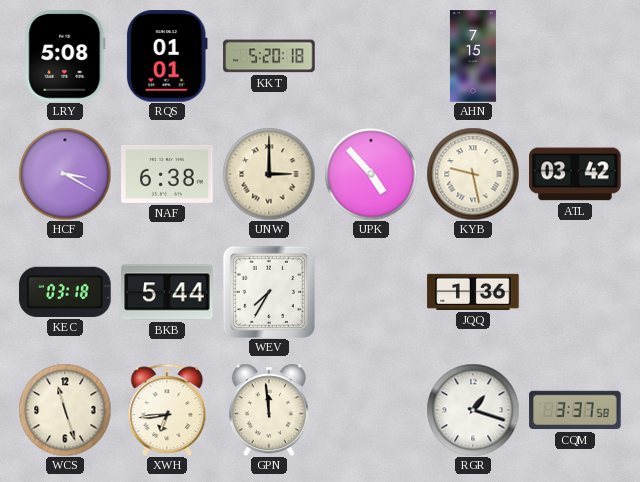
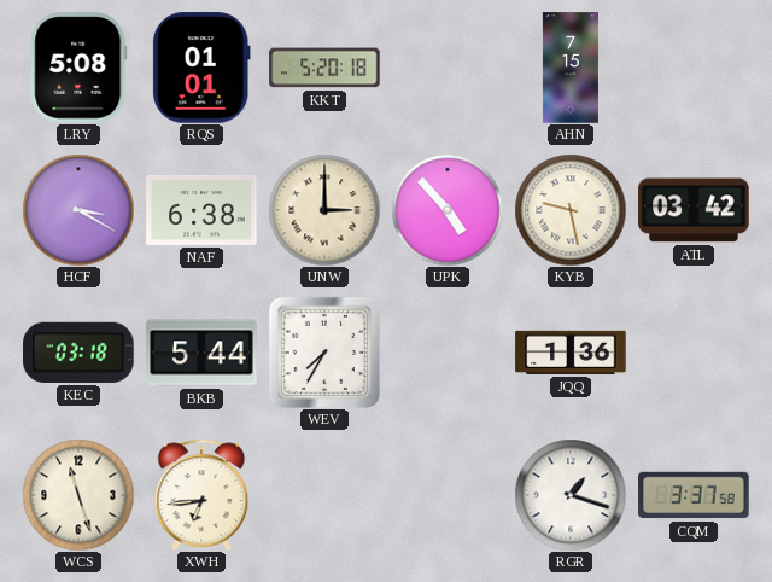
GPN: 11:59 -> none (269, 410)
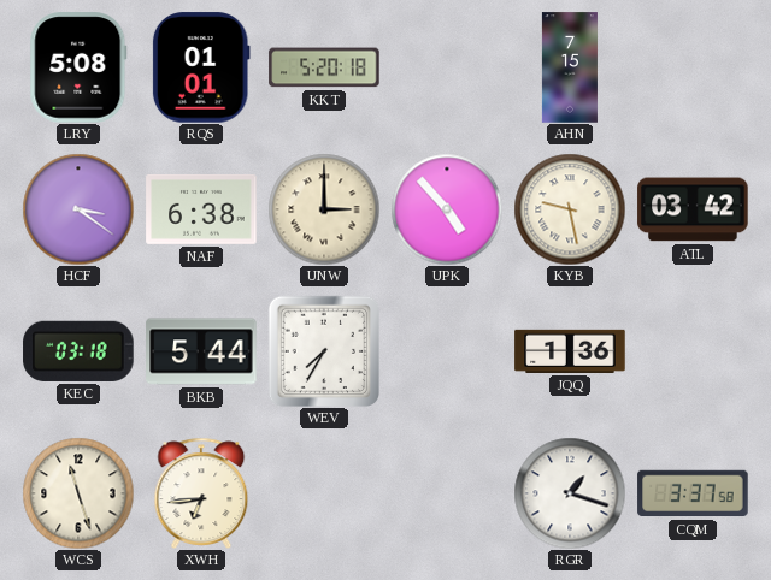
HCF: 3:20 -> 3:21 (78, 209)
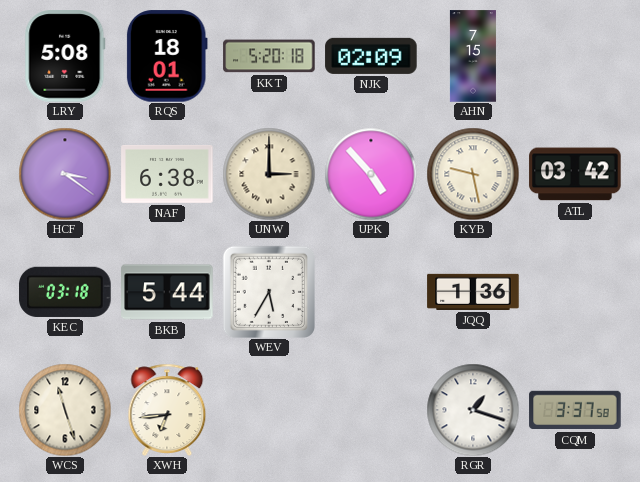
RQS: 01:01 -> 18:01 (167, 56)
NJK: none -> 02:09 (371, 56)
WEV: 7:35 -> 5:35 (268, 291)
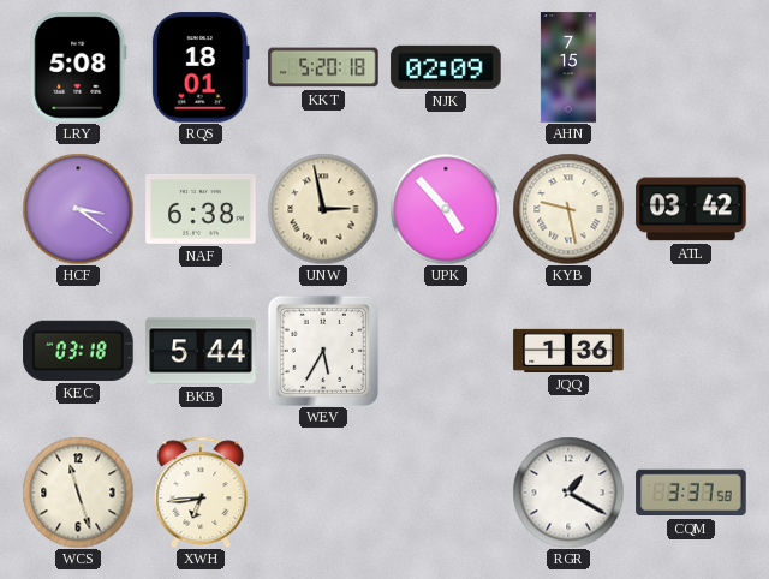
UNW: 3:00 -> 2:58 (323, 209)
RGR: 1:18 -> 1:20 (568, 493)
